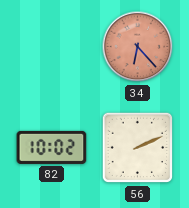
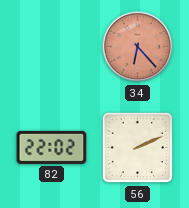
82: 10:02 -> 22:02 (52, 147)
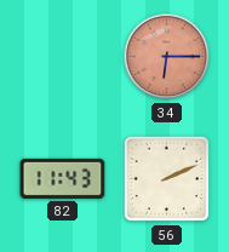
34: 6:23 -> 6:15 (167, 57)
82: 22:02 -> 11:43 (63, 178)
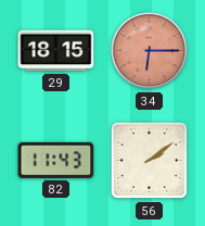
29: none -> 18:15 (56, 51)
56: 2:11 -> 2:09 (150, 161)
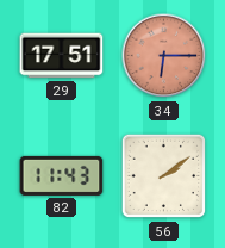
29: 18:15 -> 17:51 (62, 56)
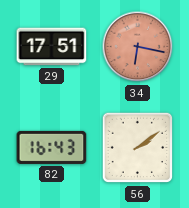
34: 6:15 -> 6:17 (138, 47)
82: 11:43 -> 16:43 (52, 147)
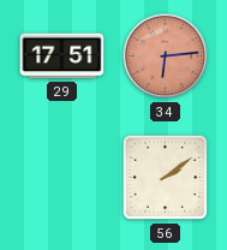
34: 6:17 -> 6:14 (166, 56)
82: 16:43 -> none (52, 147)
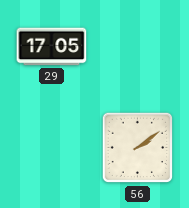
29: 17:51 -> 17:05 (52, 47)
34: 6:14 -> none (166, 56)
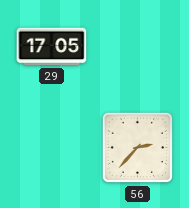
56: 2:09 -> 2:37 (138, 148)
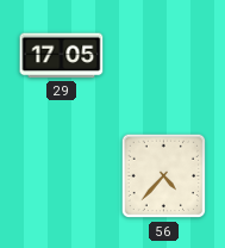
56: 2:37 -> 4:37 (164, 176)
